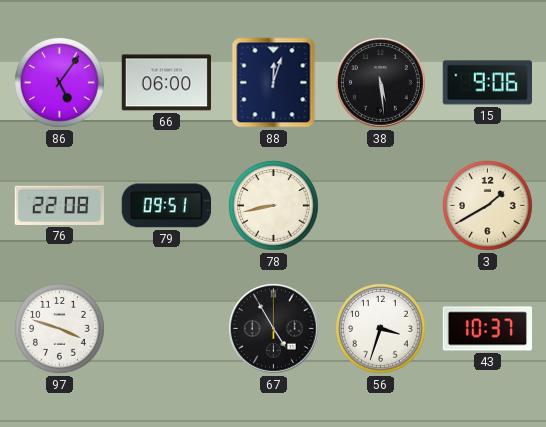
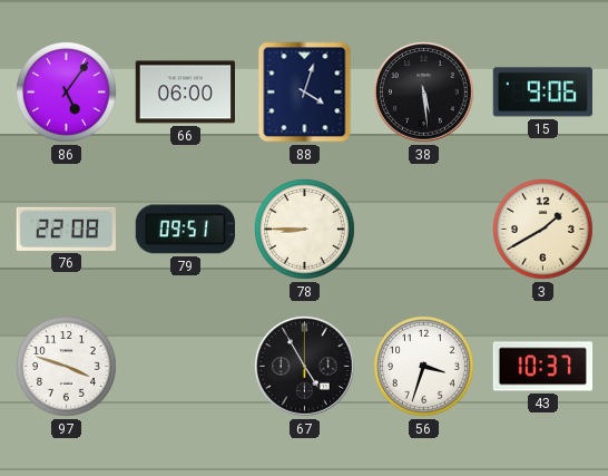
88: 12:03 -> 4:03 (305, 93)
78: 8:43 -> 8:45 (305, 230)
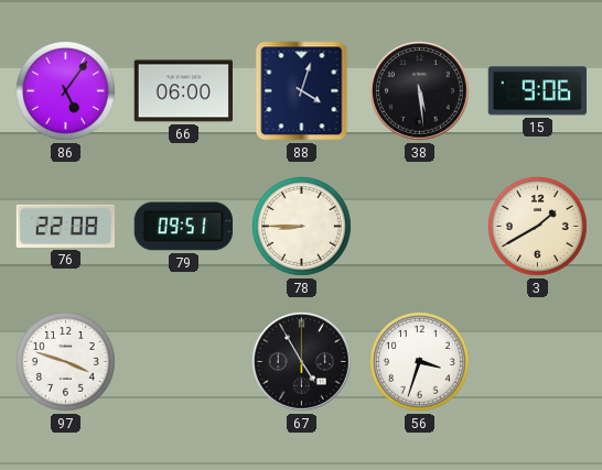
43: 10:37 -> none (543, 367)
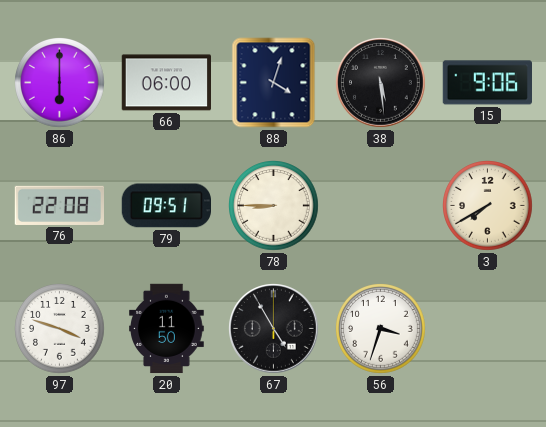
86: 5:06 -> 6:00 (60, 83)
3: 1:40 -> 7:40 (488, 206)
20: none -> 11:50 (167, 329)
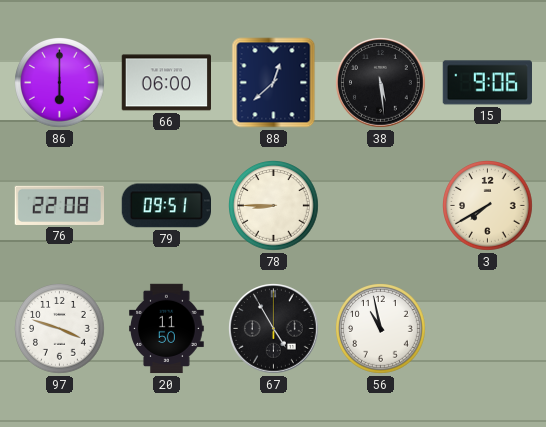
88: 4:03 -> 12:38 (274, 83)
56: 3:33 -> 10:58 (381, 329)
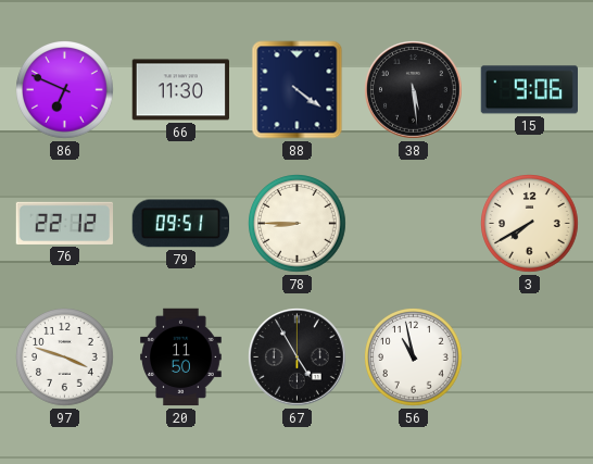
86: 6:00 -> 6:49 (65, 90)
66: 06:00 -> 11:30 (180, 90)
88: 12:38 -> 4:21 (298, 90)
76: 22:08 -> 22:12 (64, 223)
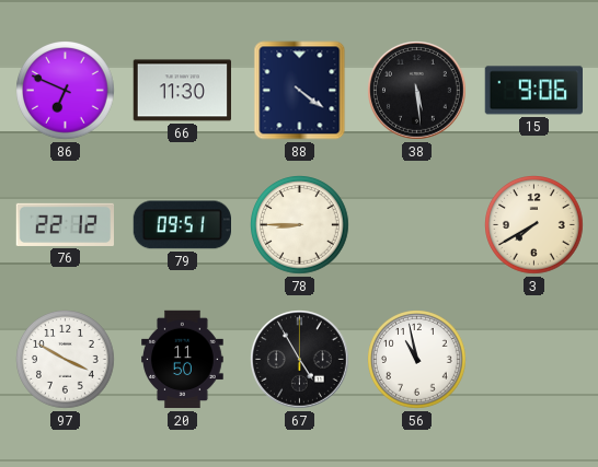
97: 3:48 -> 3:50 (66, 360)
